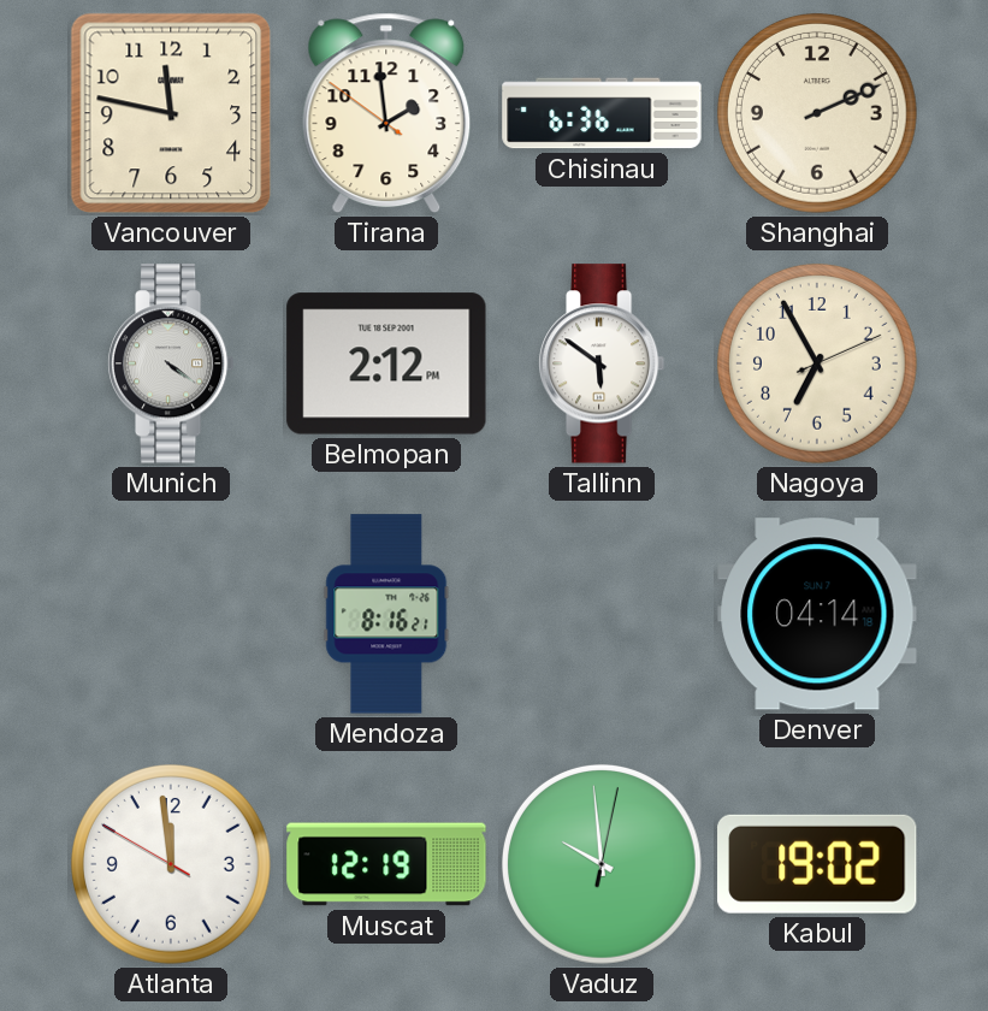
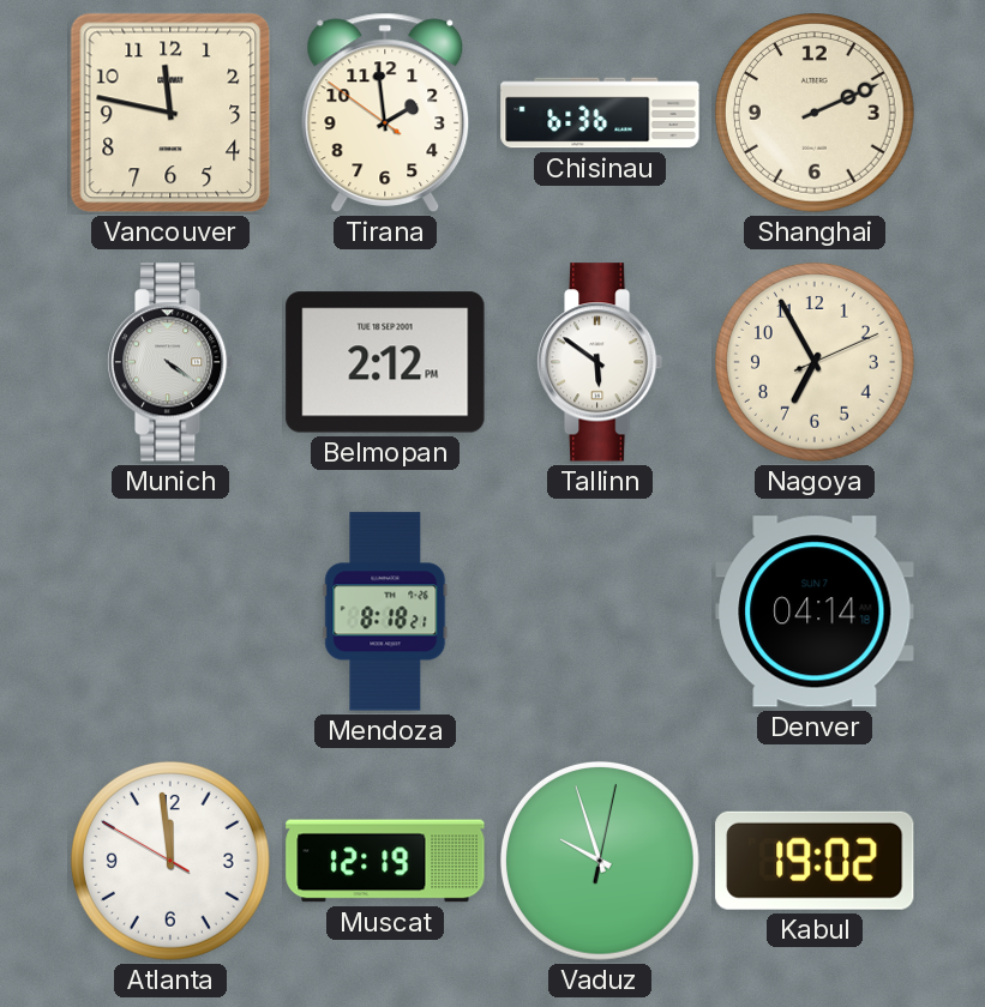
Mendoza: 8:16 -> 8:18 (385, 611)
Vaduz: 9:59 -> 9:57 (600, 861)
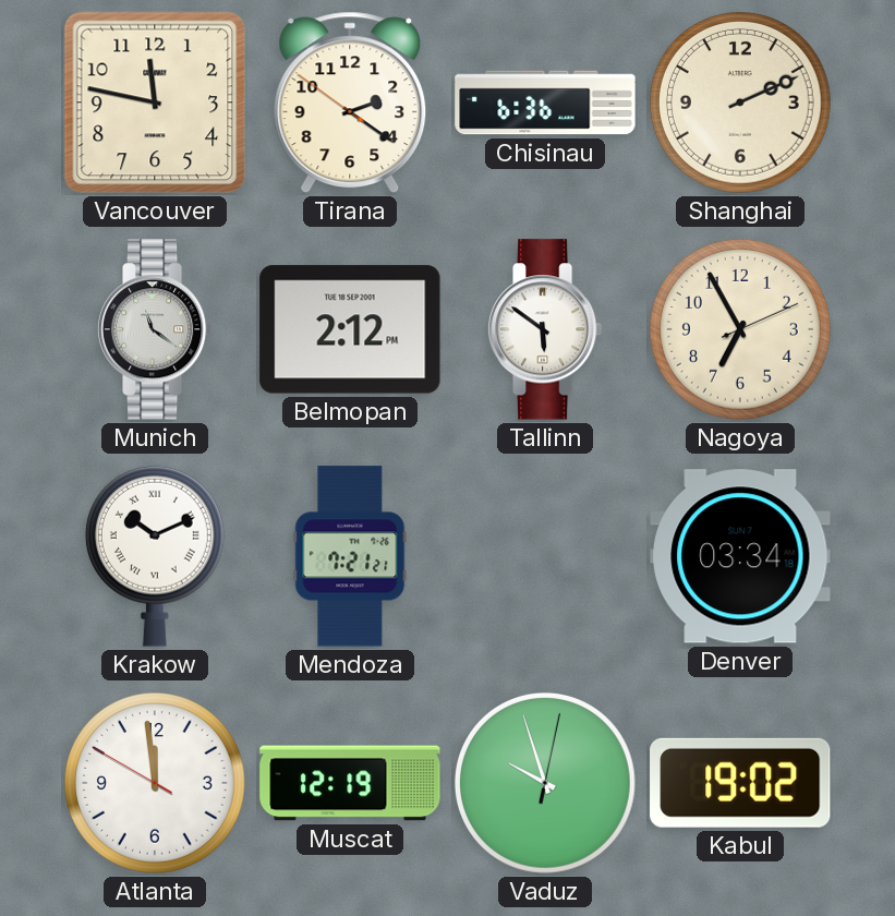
Tirana: 1:58 -> 2:20 (350, 103)
Munich: 4:21 -> 11:21 (155, 329)
Krakow: none -> 10:11 (155, 556)
Mendoza: 8:18 -> 7:21 (350, 556)
Denver: 04:14 -> 03:34 (740, 556)
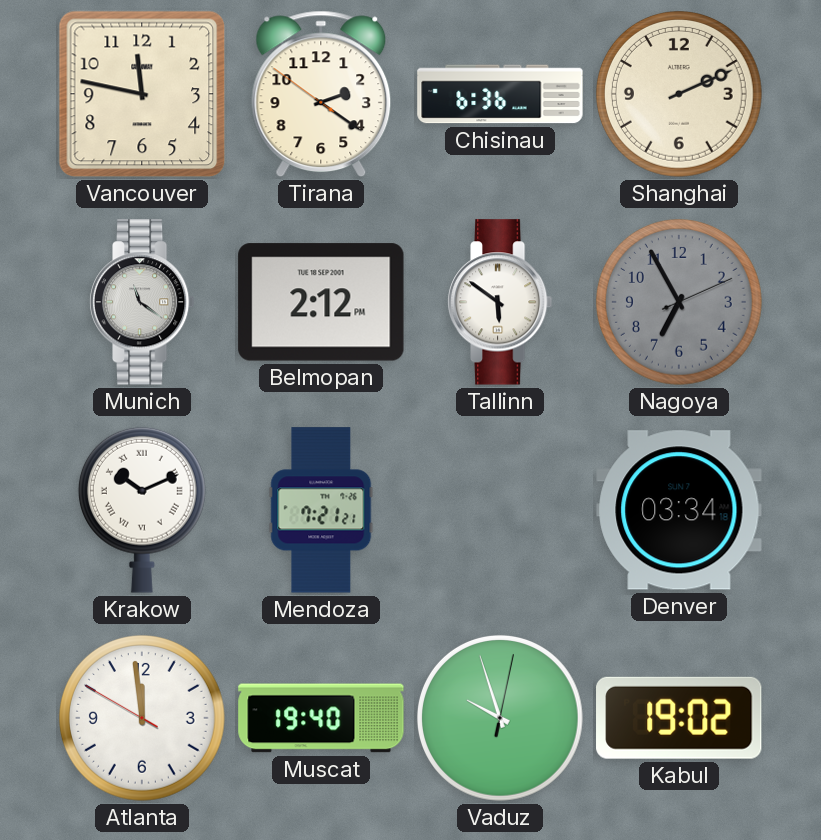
Nagoya dial: cream -> grey (679, 302)
Muscat: 12:19 -> 19:40 (321, 718)
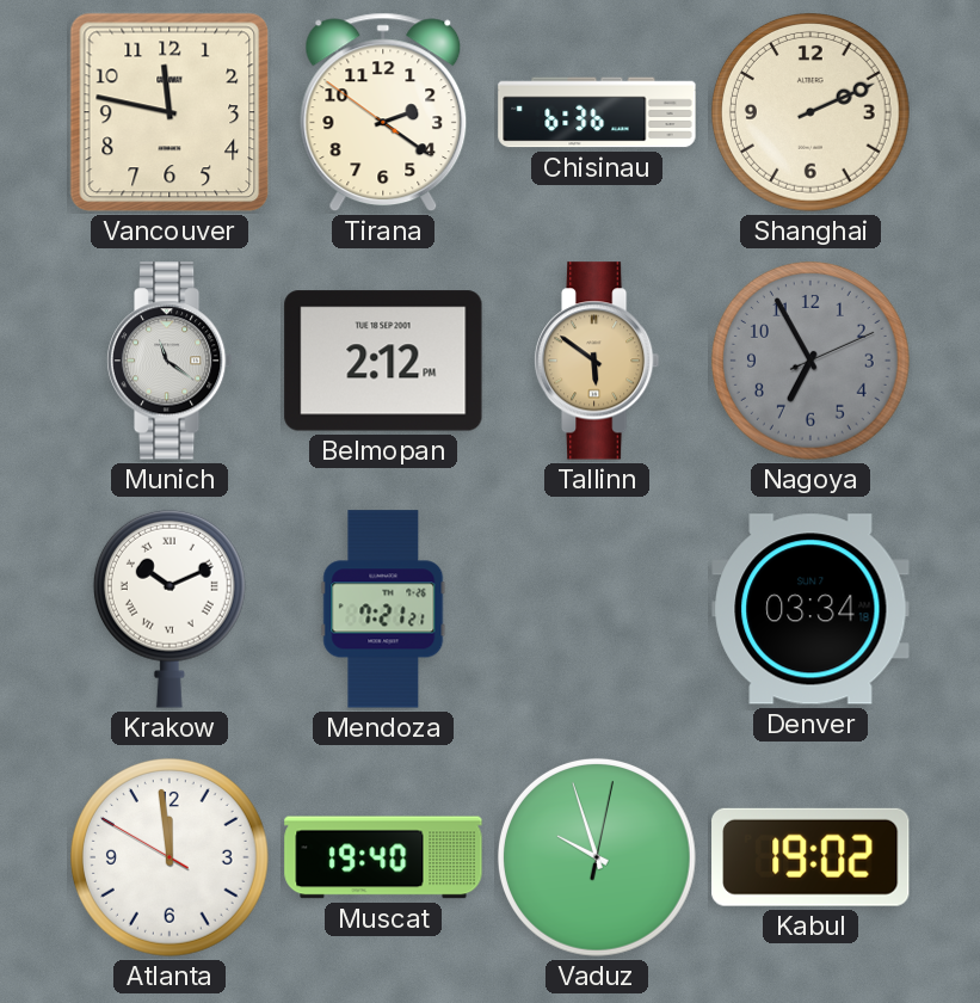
Tallinn dial: white -> champagne (597, 361)
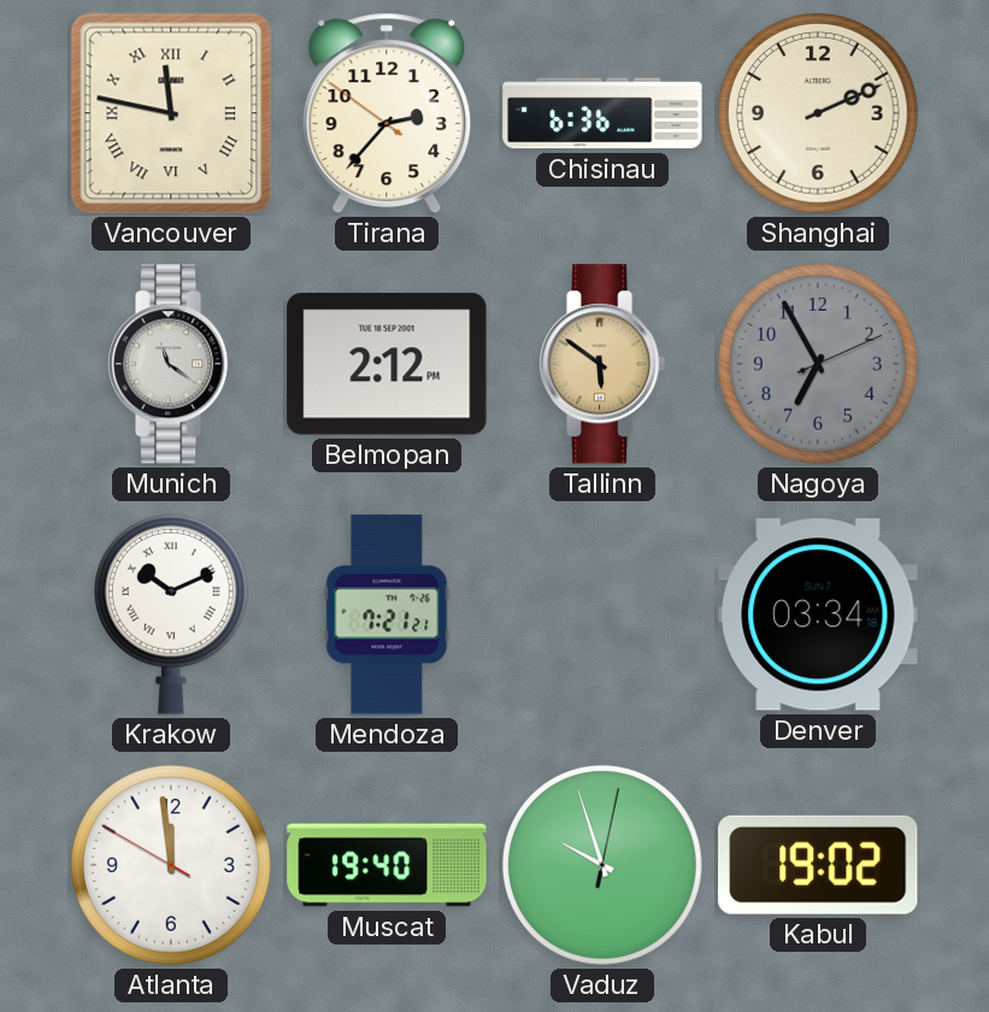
Vancouver numerals: Arabic -> Roman (171, 113)
Tirana: 2:20 -> 2:36 (387, 113)
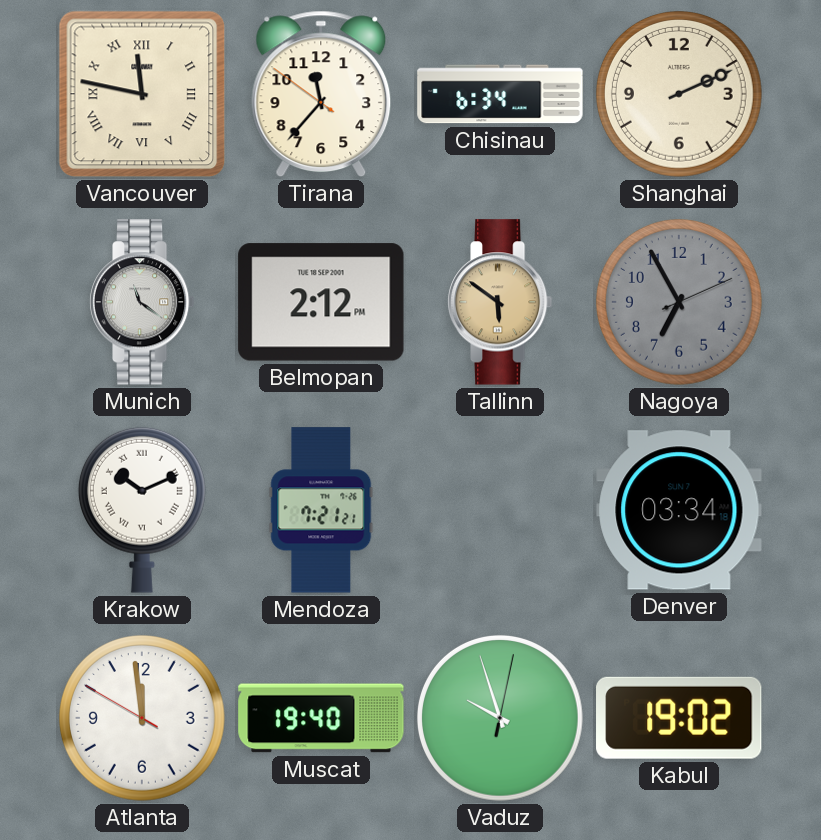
Tirana: 2:36 -> 11:36 (321, 94)
Chisinau: 6:36 -> 6:34 (500, 94)
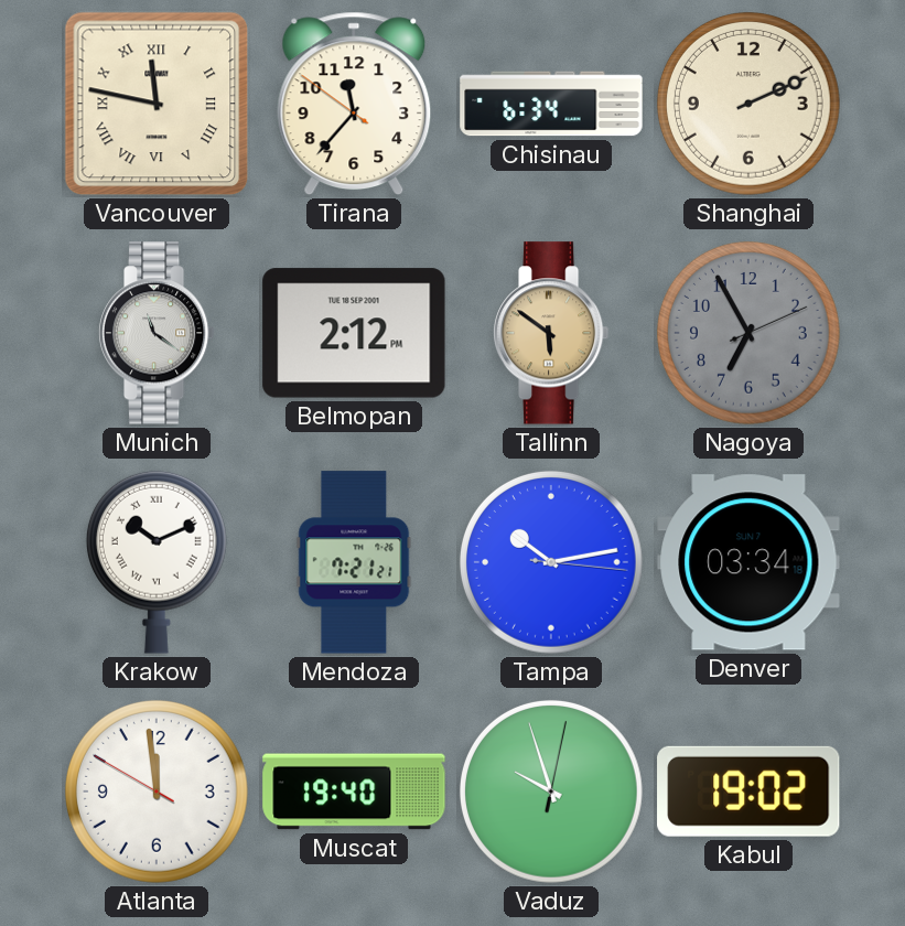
Tampa: none -> 10:13 (551, 562)
